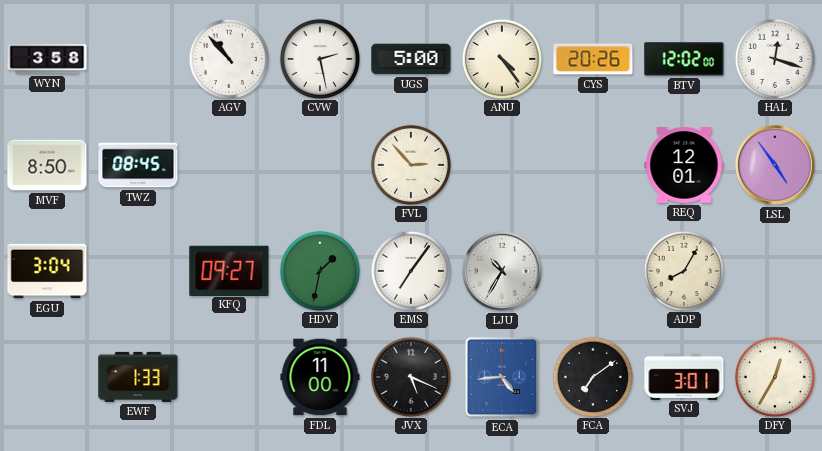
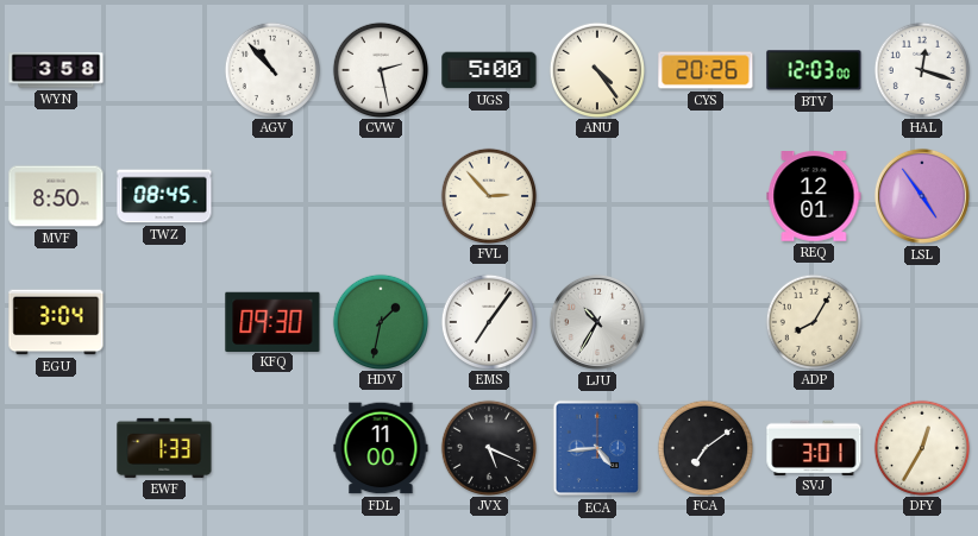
BTV: 12:02 -> 12:03 (814, 70)
KFQ: 09:27 -> 09:30 (272, 321)
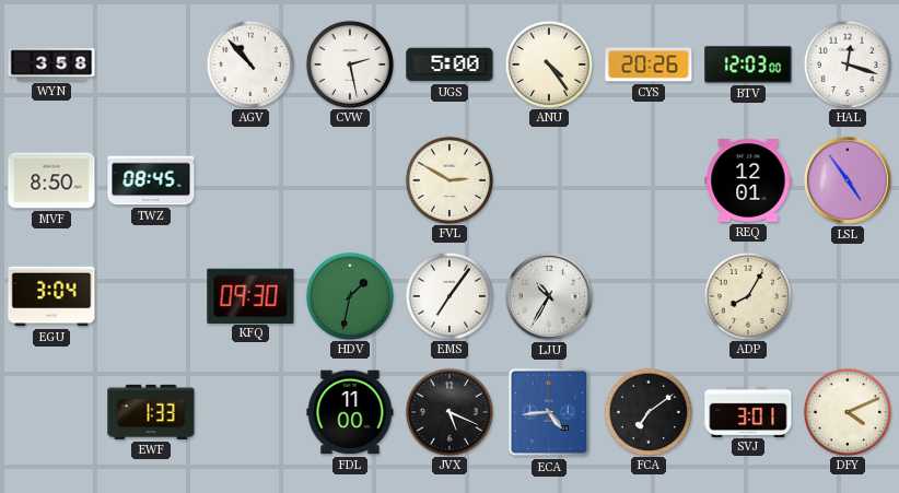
FVL: 2:53 -> 2:50 (448, 179)
DFY: 12:35 -> 4:11 (847, 411)
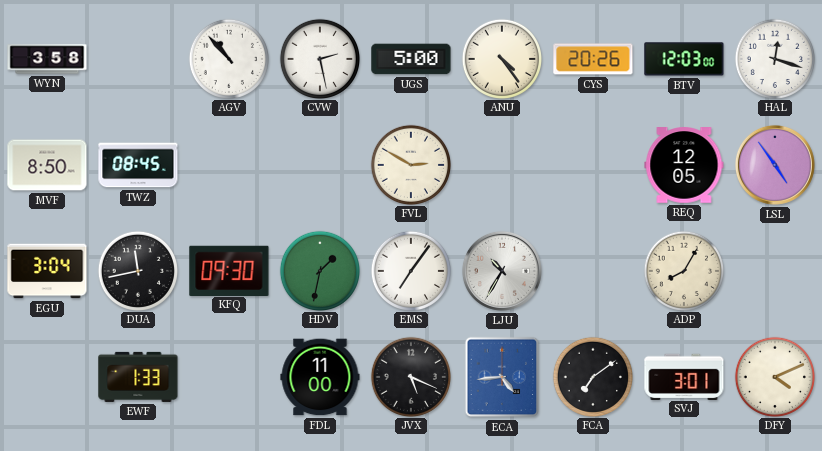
REQ: 12:01 -> 12:05 (684, 165)
DUA: none -> 11:43 (137, 270)
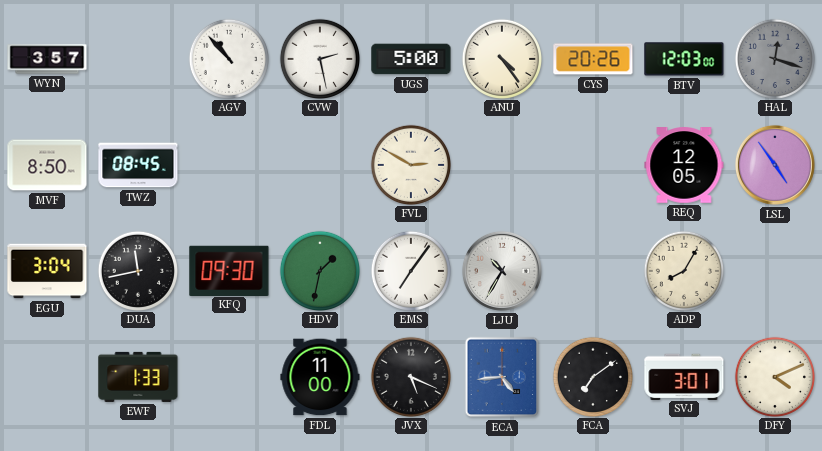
WYN: 3:58 -> 3:57 (47, 59)
HAL dial: white -> grey (774, 58)
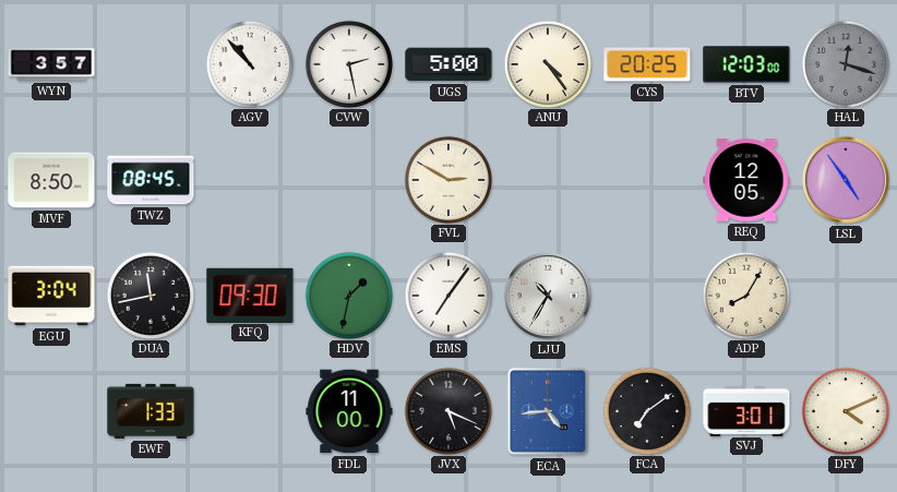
CYS: 20:26 -> 20:25 (647, 64)
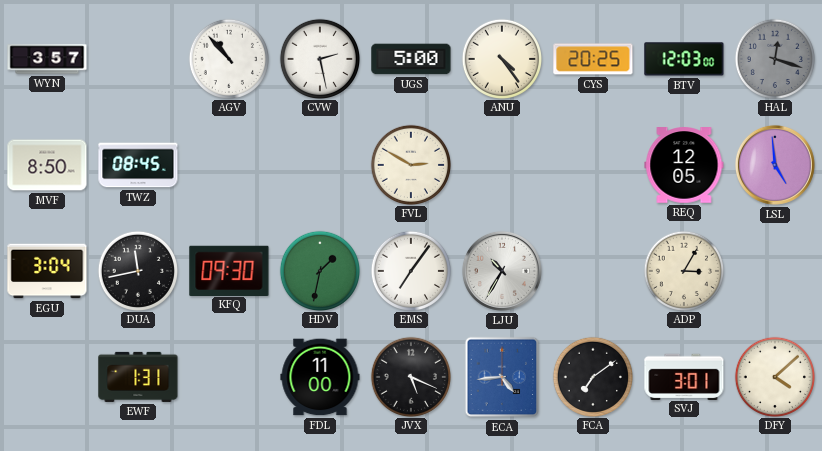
LSL: 4:54 -> 4:59 (775, 165)
ADP: 8:05 -> 3:05 (683, 270)
EWF: 1:33 -> 1:31 (138, 377)
DFY: 4:11 -> 4:08 (774, 376)
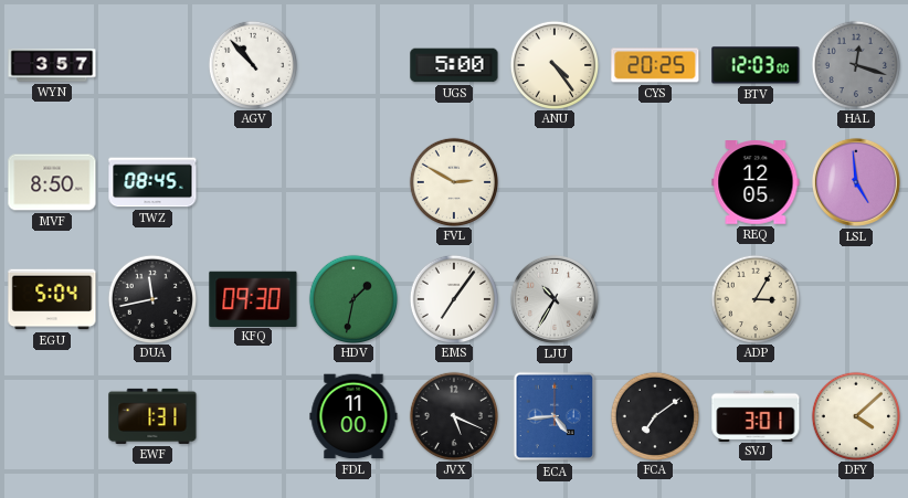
CVW: 2:28 -> none (319, 58)
EGU: 3:04 -> 5:04 (52, 299)
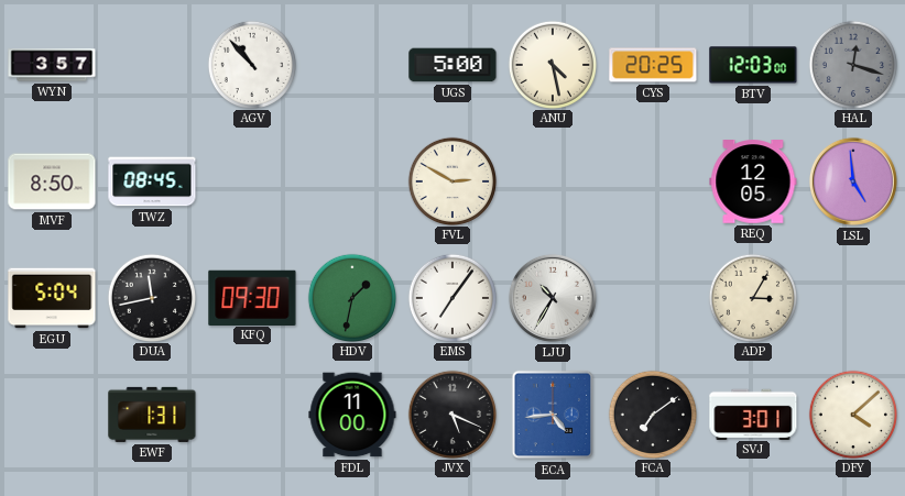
ANU: 4:24 -> 4:28 (552, 64)
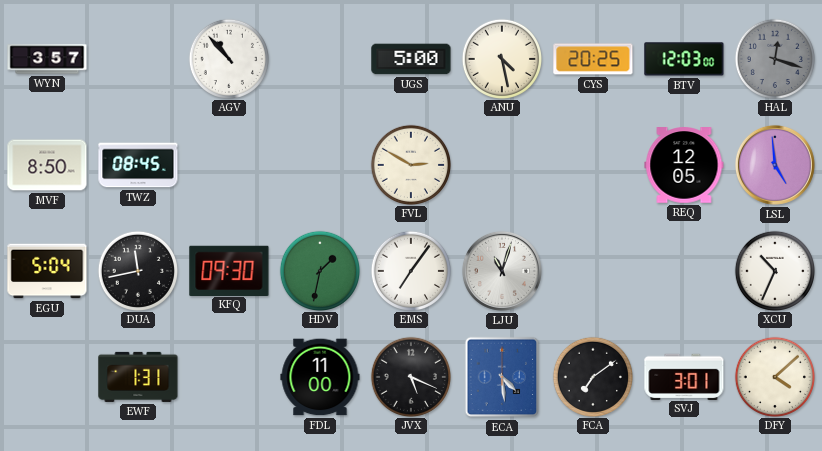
LJU: 10:35 -> 11:03 (502, 271)
ADP: 3:05 -> none (752, 297)
XCU: none -> 10:34 (774, 270)
ECA: 4:44 -> 4:29 (502, 377)
